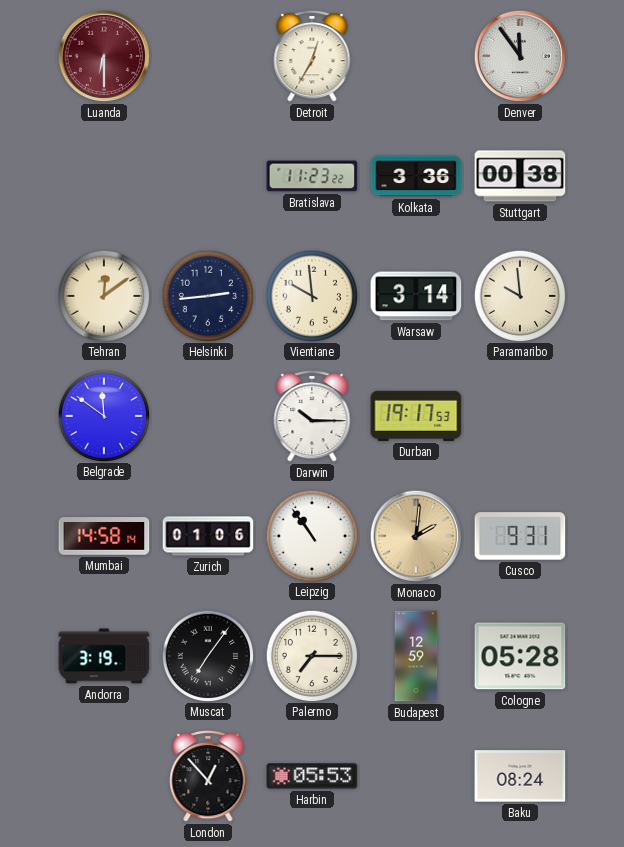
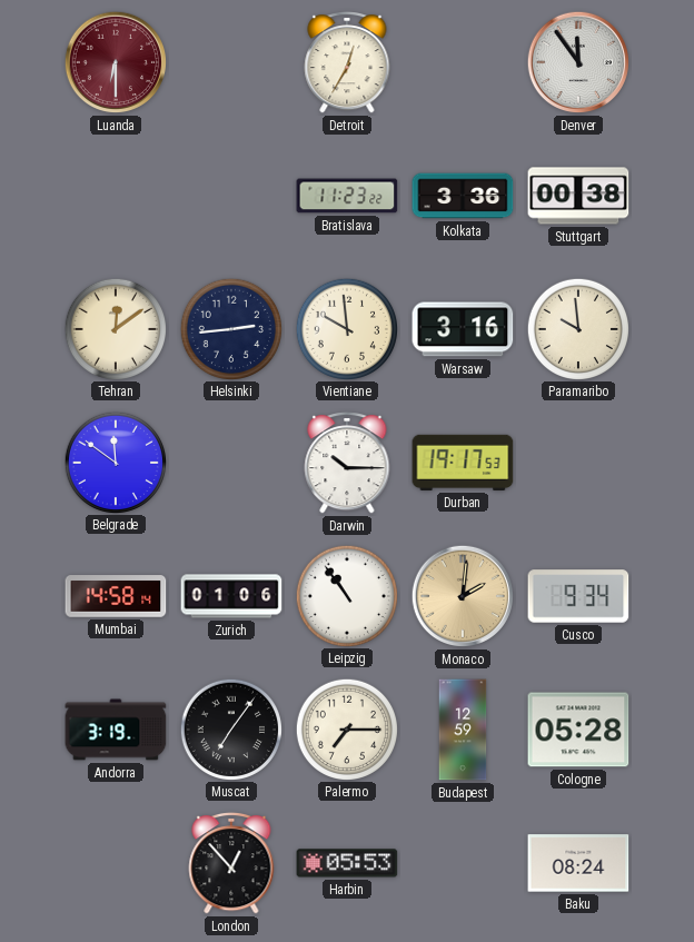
Warsaw: 3:14 -> 3:16 (463, 329)
Cusco: 9:31 -> 9:34 (578, 596)
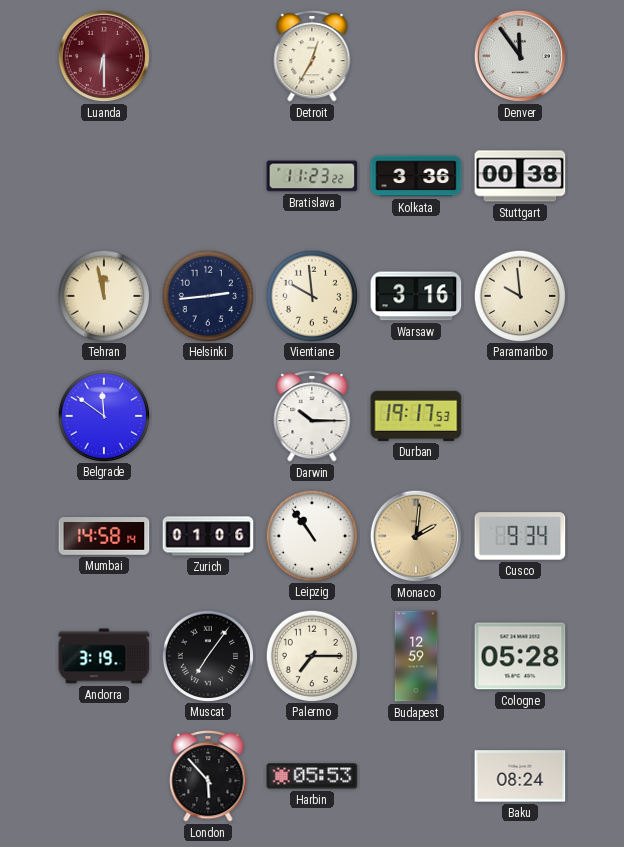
Tehran: 12:09 -> 11:58 (103, 295)
London: 12:53 -> 5:53 (208, 777)
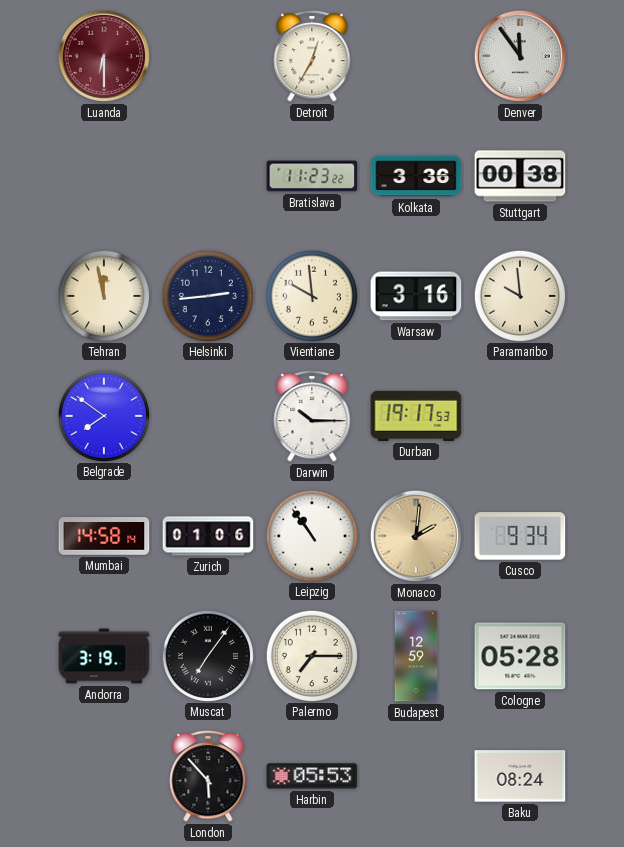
Belgrade: 11:51 -> 7:51 (103, 415)
